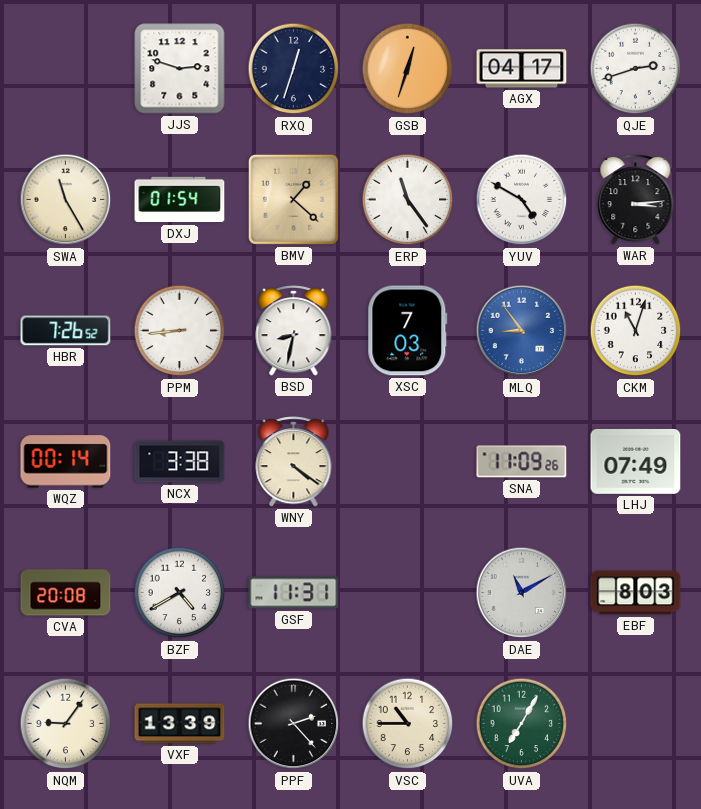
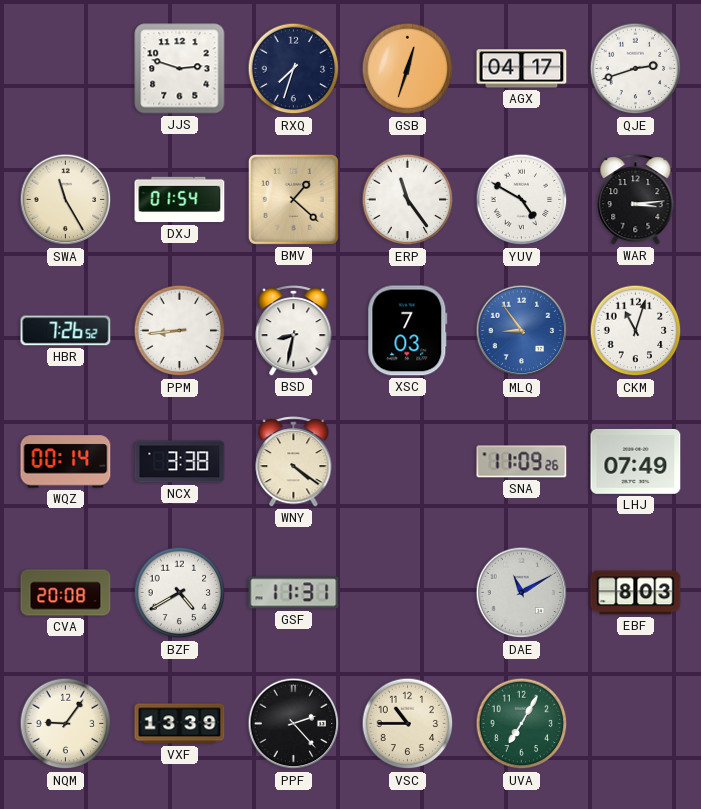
RXQ: 12:33 -> 7:33 (294, 69)
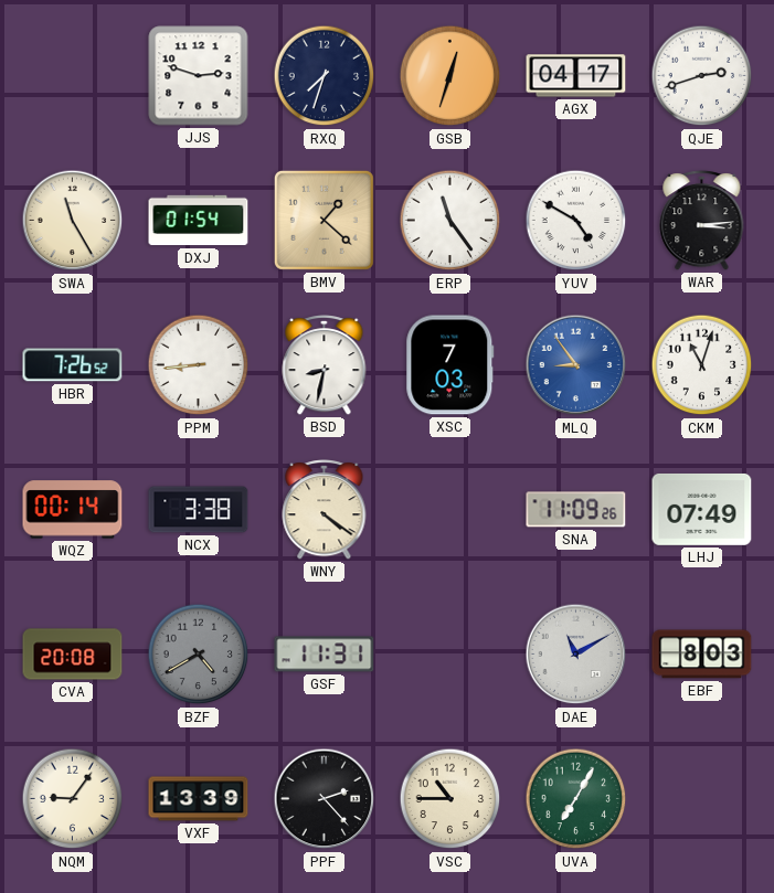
BZF dial: white -> grey (199, 655)
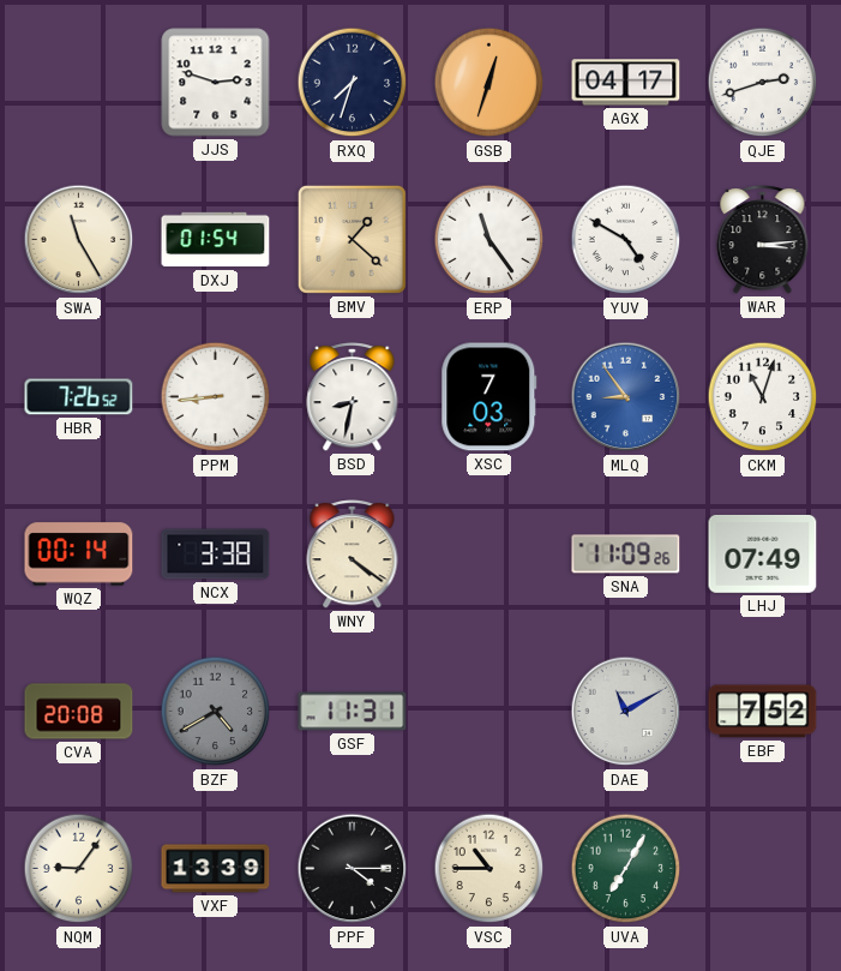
EBF: 8:03 -> 7:52 (763, 712)
PPF: 2:23 -> 4:15 (353, 869)
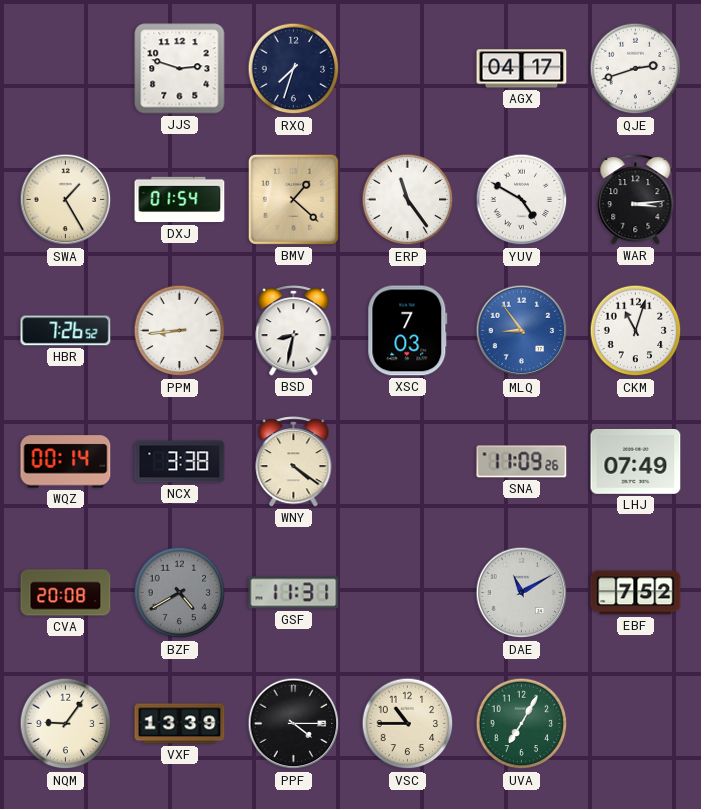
GSB: 12:33 -> none (489, 83)
SWA: 11:25 -> 1:25 (66, 200)
